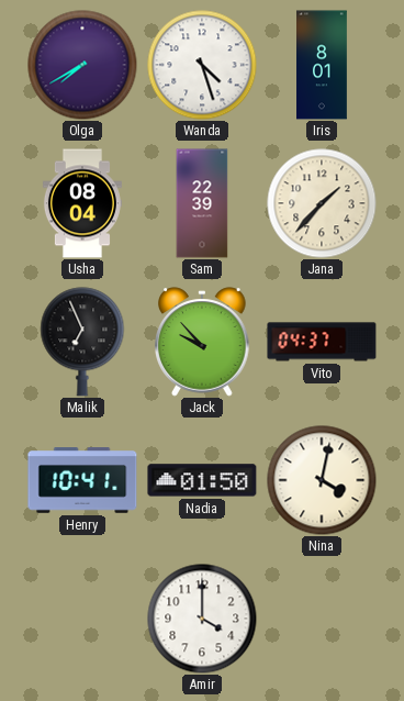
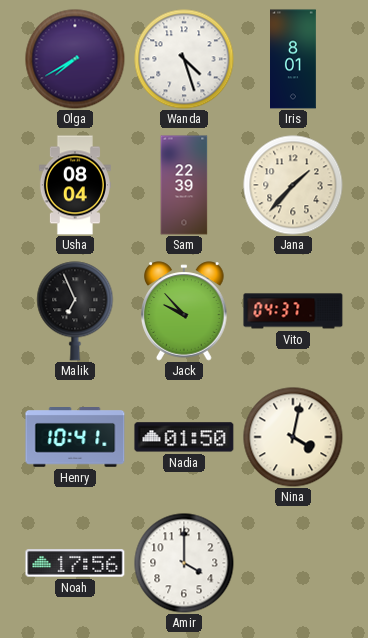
Noah: none -> 17:56 (75, 563)
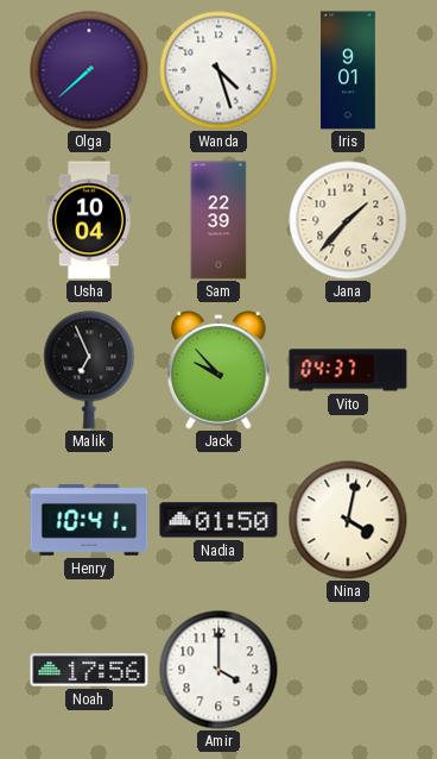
Olga: 7:40 -> 7:38 (89, 70)
Iris: 8:01 -> 9:01 (349, 70)
Usha: 08:04 -> 10:04 (89, 220)
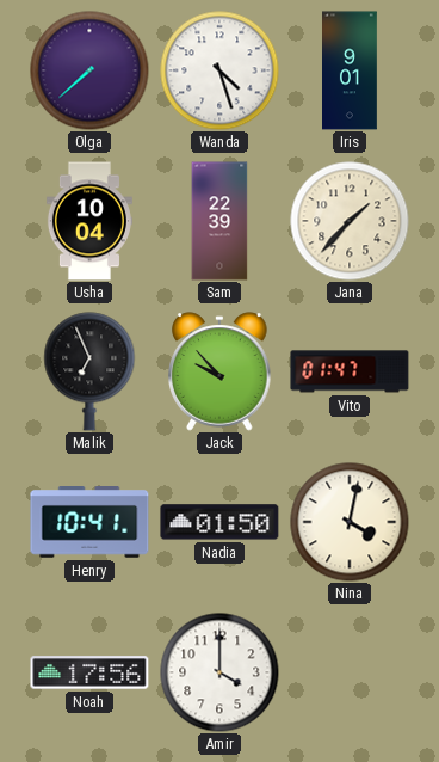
Vito: 04:37 -> 01:47 (350, 371)
